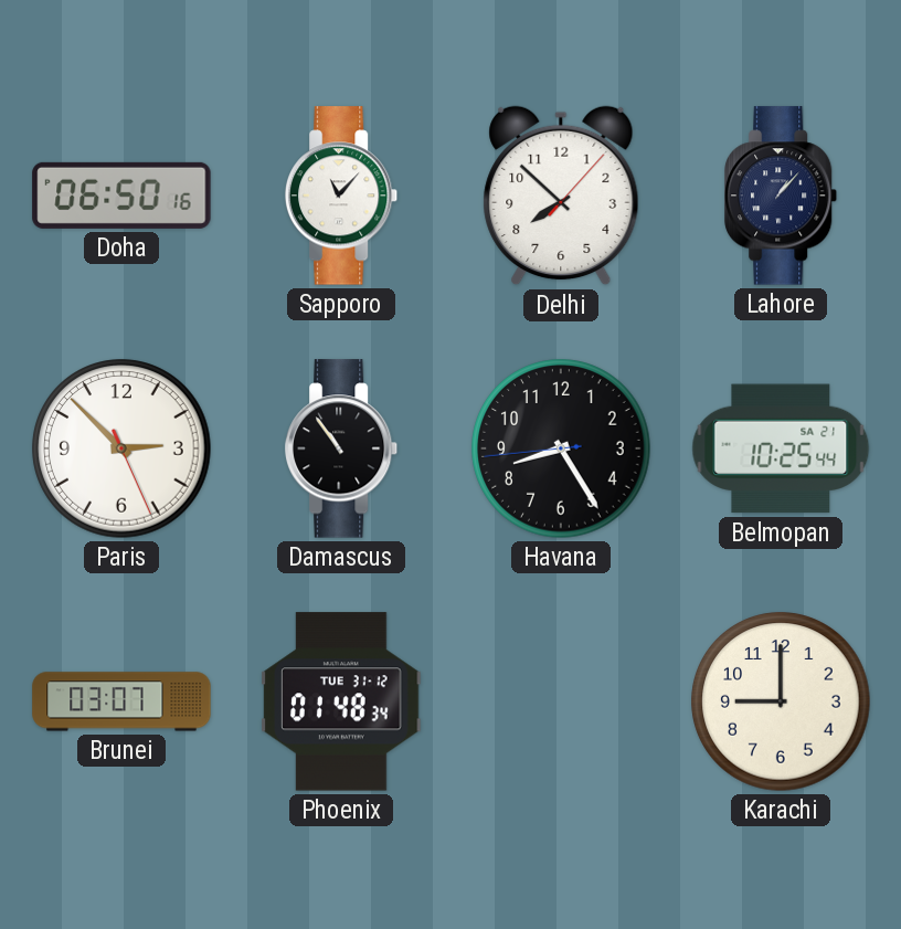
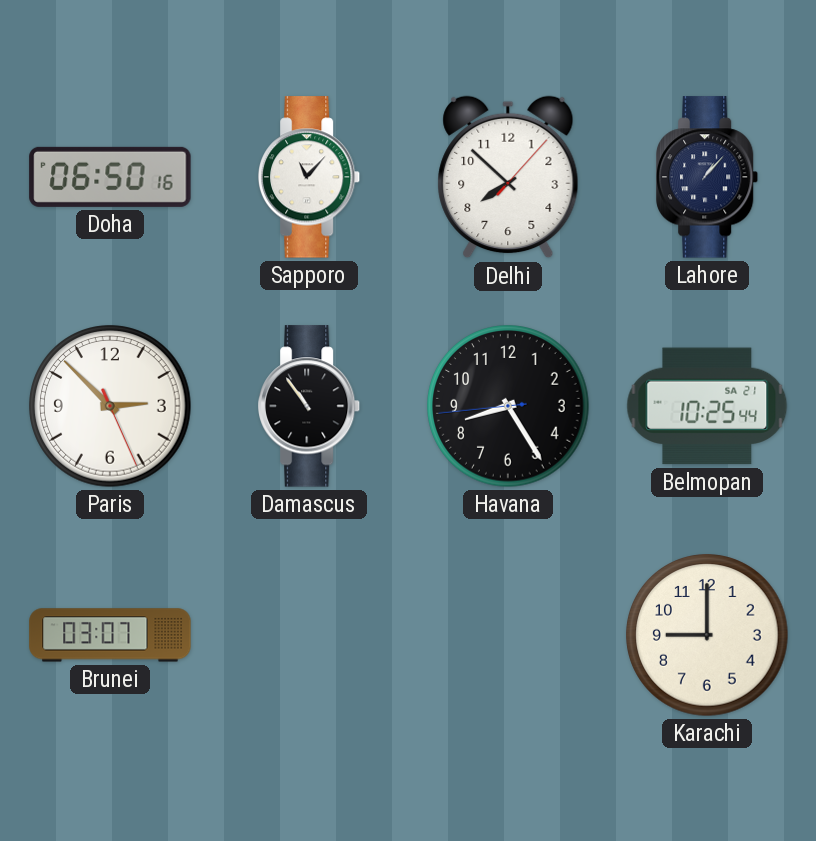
Phoenix: 01:48 -> none (341, 701)
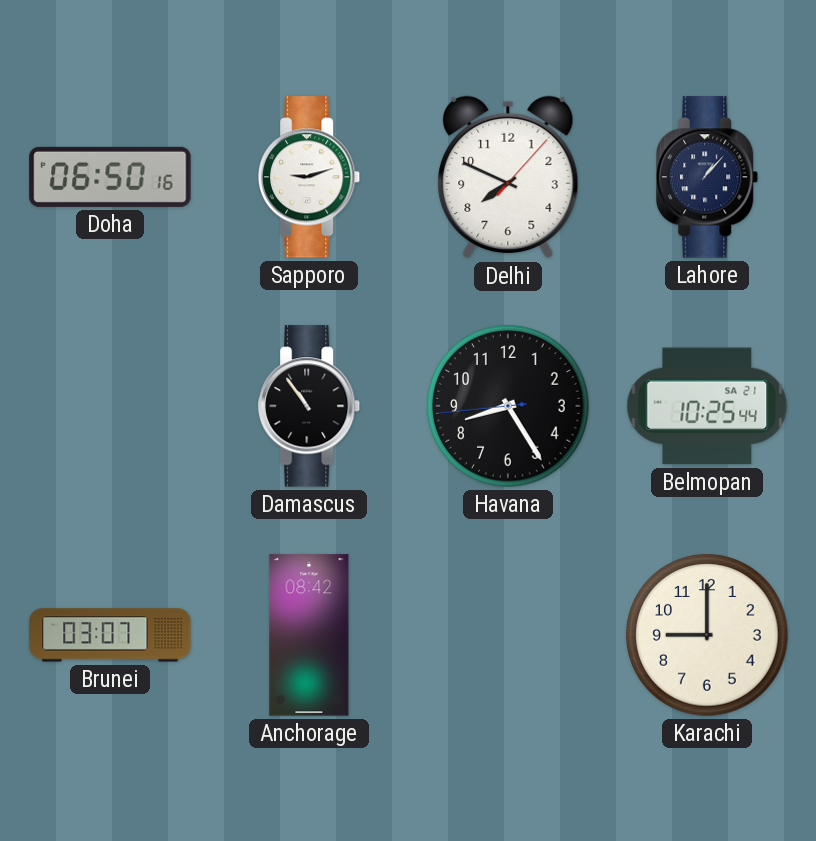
Sapporo: 11:07 -> 9:12 (309, 177)
Delhi: 7:52 -> 7:49 (508, 177)
Paris: 2:52 -> none (110, 406)
Anchorage: none -> 08:42 (309, 635)
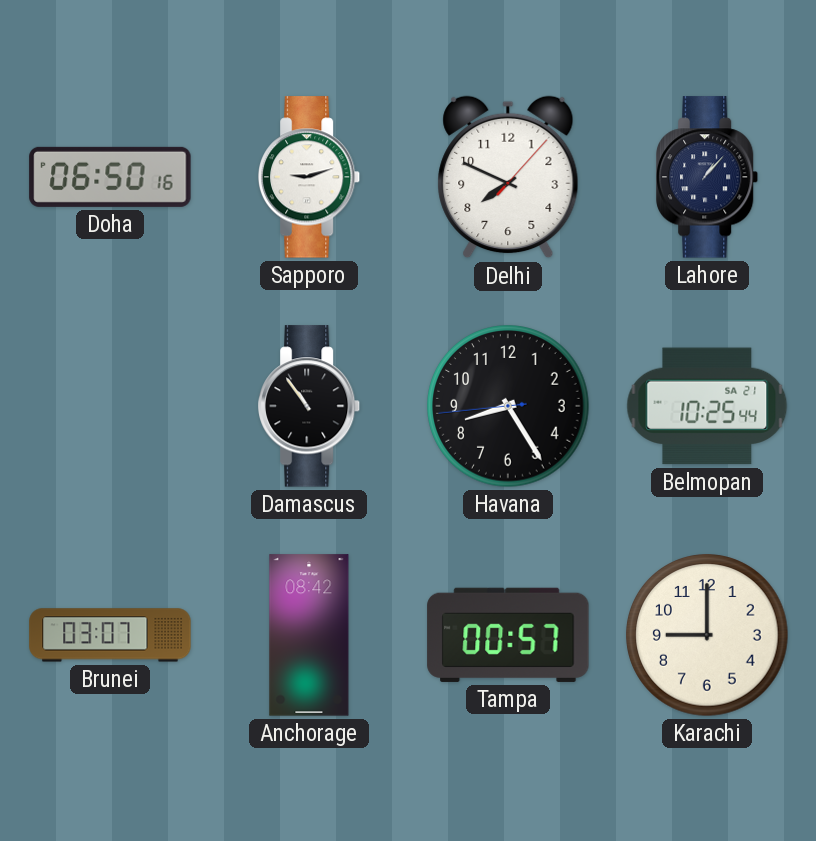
Tampa: none -> 00:57 (508, 635)
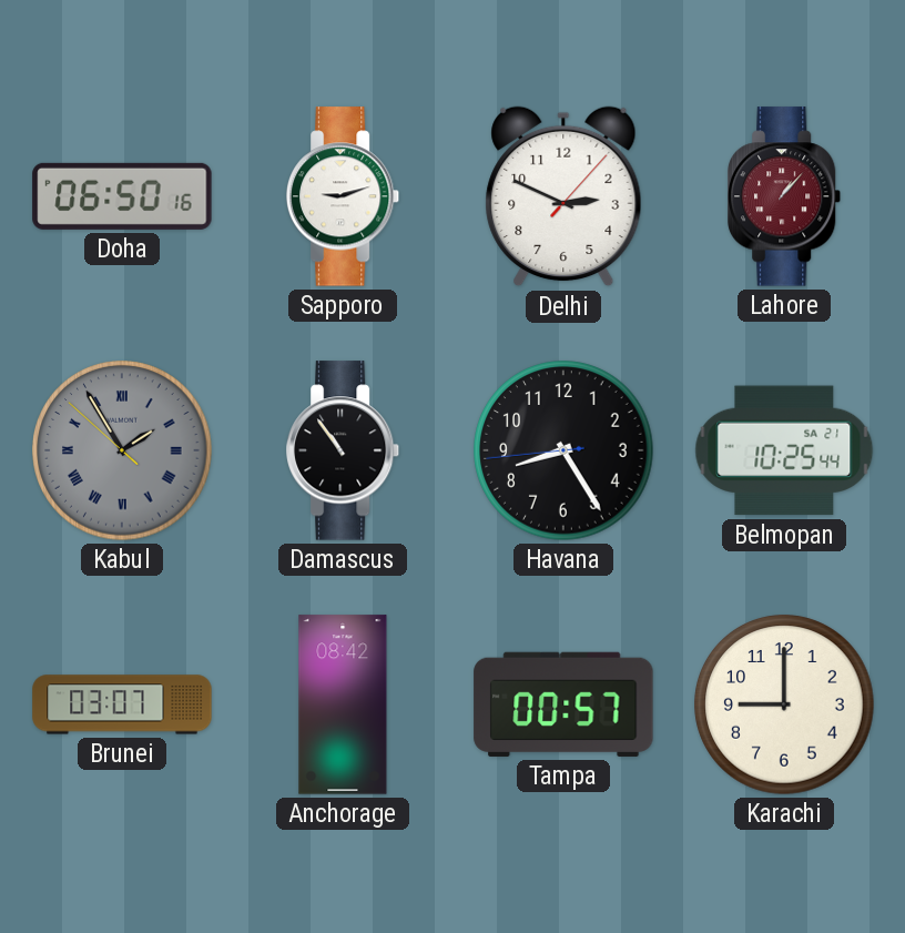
Delhi: 7:49 -> 2:49 (563, 196)
Lahore dial: navy -> burgundy (784, 196)
Kabul: none -> 1:54 (122, 450)
